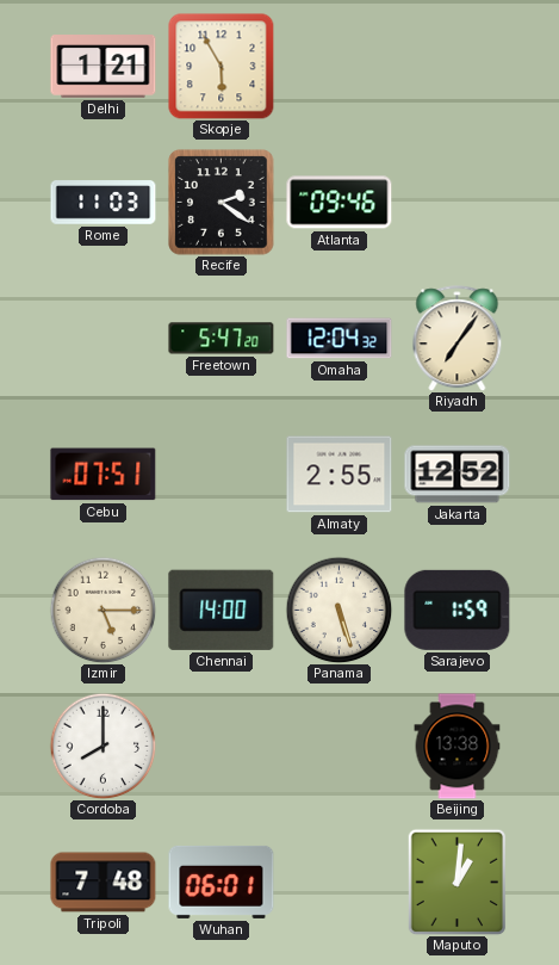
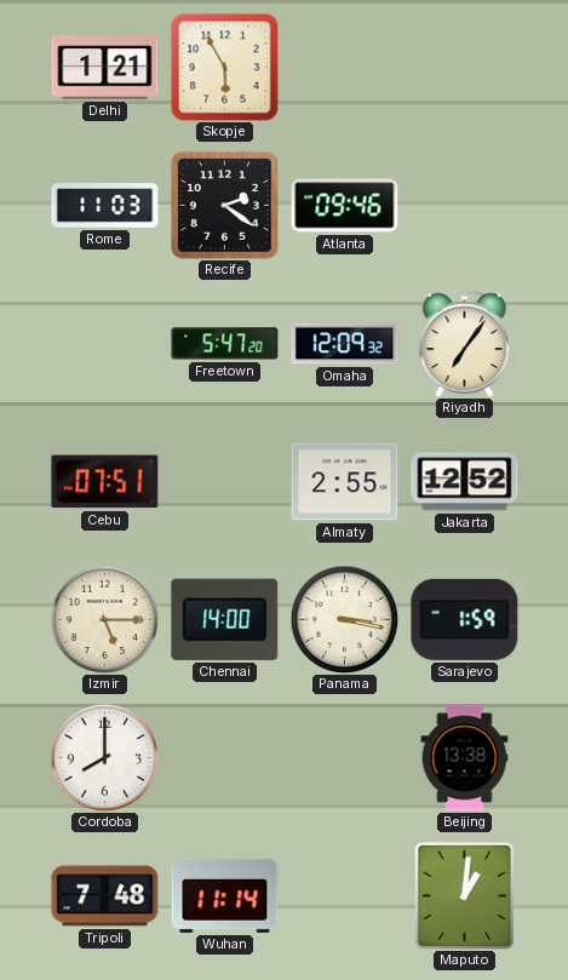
Omaha: 12:04 -> 12:09 (345, 344)
Panama: 5:27 -> 3:17 (344, 619)
Wuhan: 06:01 -> 11:14 (225, 895)
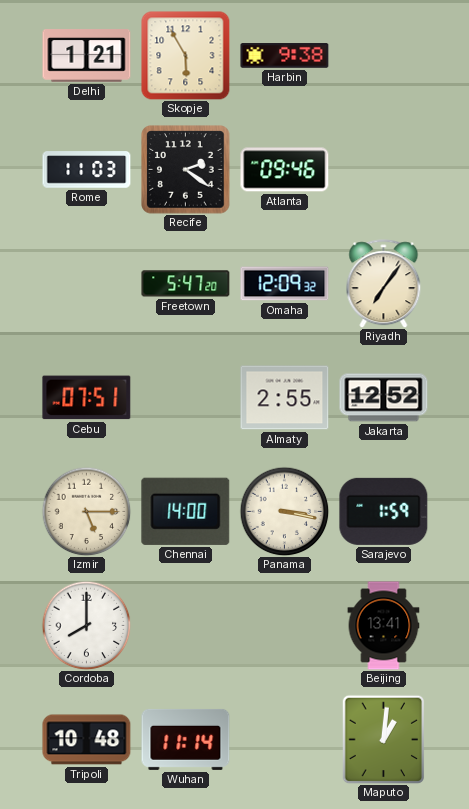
Harbin: none -> 9:38 (285, 56)
Beijing: 13:38 -> 13:41 (384, 626)
Tripoli: 7:48 -> 10:48 (87, 740)
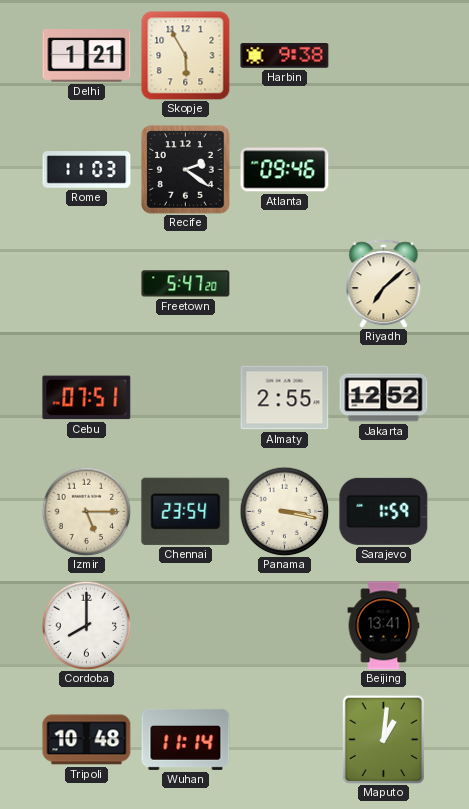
Omaha: 12:09 -> none (285, 284)
Riyadh: 7:06 -> 7:08 (384, 284)
Chennai: 14:00 -> 23:54 (186, 511)
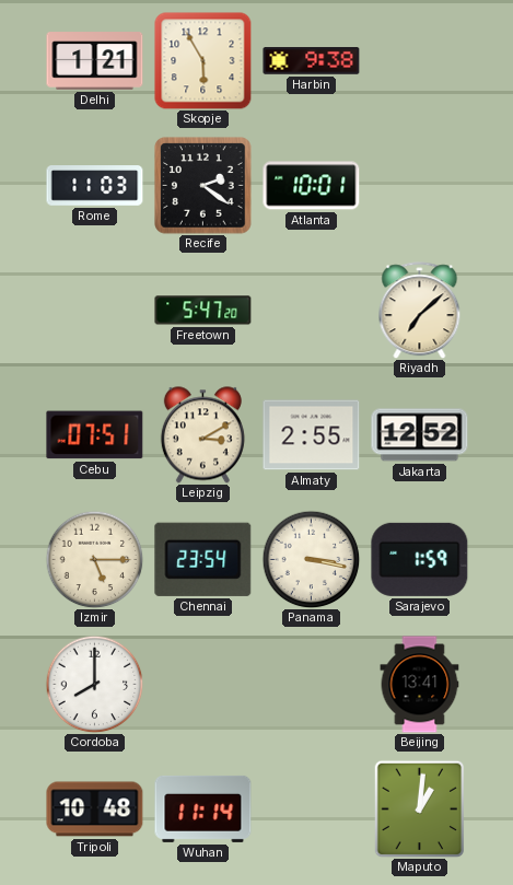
Atlanta: 09:46 -> 10:01 (312, 186)
Leipzig: none -> 3:10 (202, 435)
